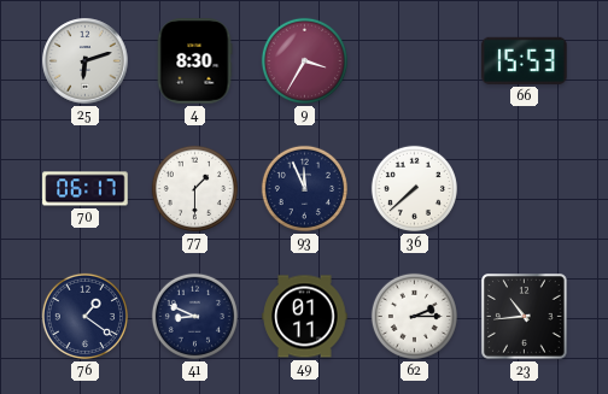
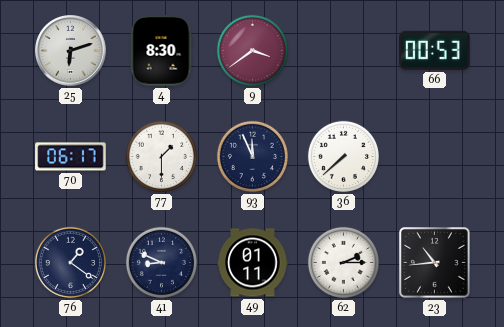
9: 3:35 -> 3:39 (252, 50)
66: 15:53 -> 00:53 (435, 50)
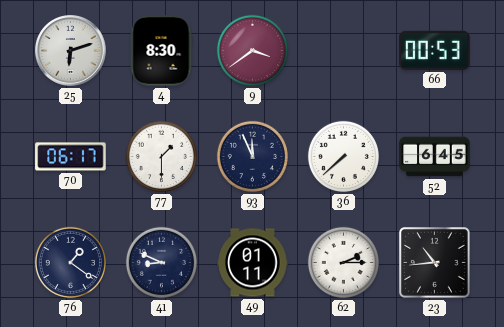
52: none -> 6:45 (435, 157)
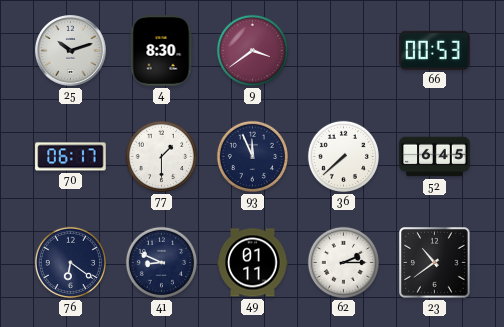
25: 6:12 -> 10:12 (71, 51)
76: 1:21 -> 6:21 (70, 262)
23: 10:44 -> 10:39 (435, 263)
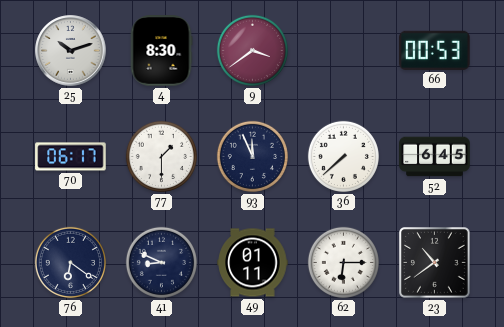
62: 2:15 -> 6:15 (343, 262)
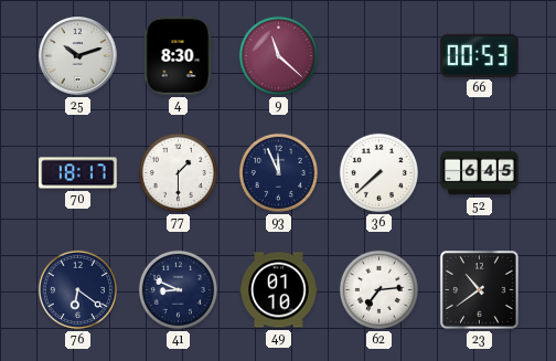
9: 3:39 -> 11:22 (278, 55)
70: 06:17 -> 18:17 (78, 173)
49: 01:11 -> 01:10 (279, 290)
62: 6:15 -> 7:14 (378, 289)
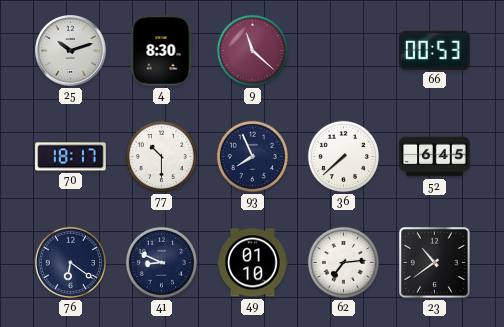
77: 1:30 -> 10:30 (161, 156)
93: 11:56 -> 7:56 (252, 156)
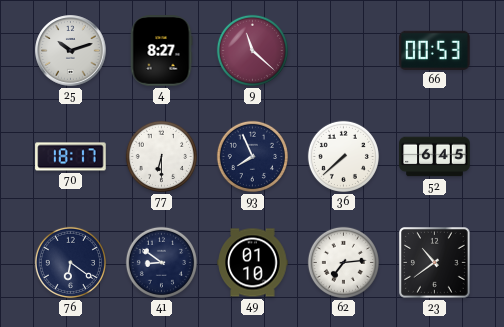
4: 8:30 -> 8:27 (161, 51)
77: 10:30 -> 6:30 (161, 156)
41: 8:49 -> 8:51 (161, 262)
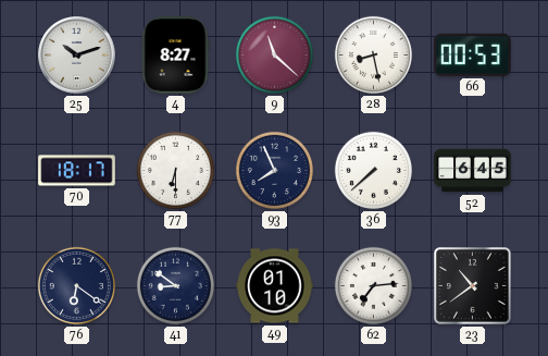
28: none -> 8:28 (373, 54)
